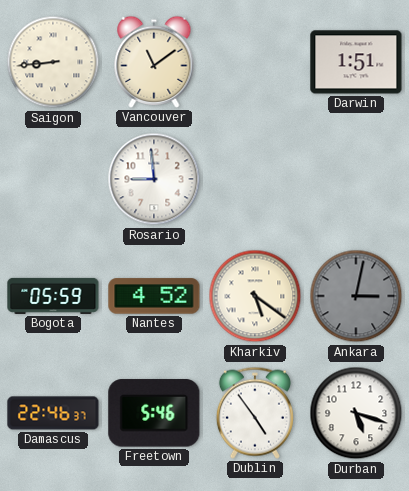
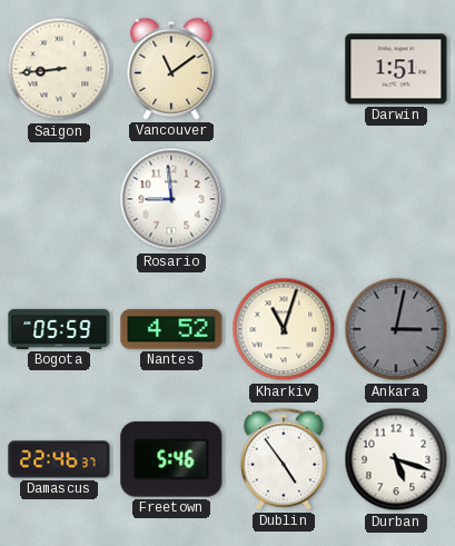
Kharkiv: 5:21 -> 11:03 (284, 329)
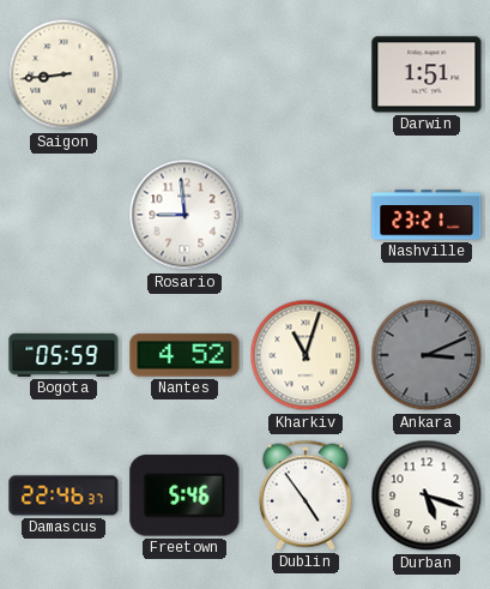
Vancouver: 11:09 -> none (171, 69)
Nashville: none -> 23:21 (427, 215)
Ankara: 3:02 -> 3:11 (427, 355)
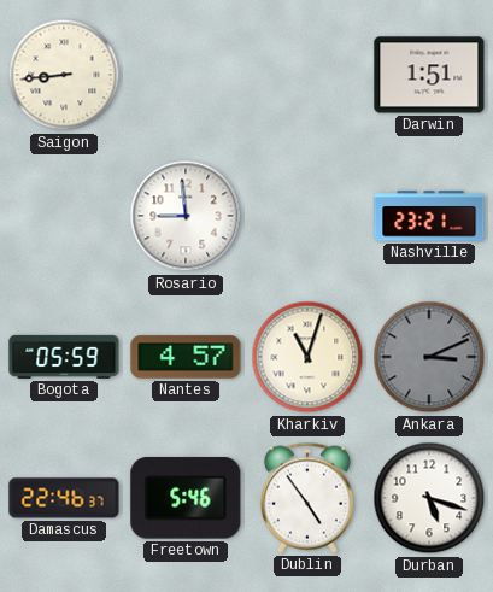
Nantes: 4:52 -> 4:57 (186, 357)
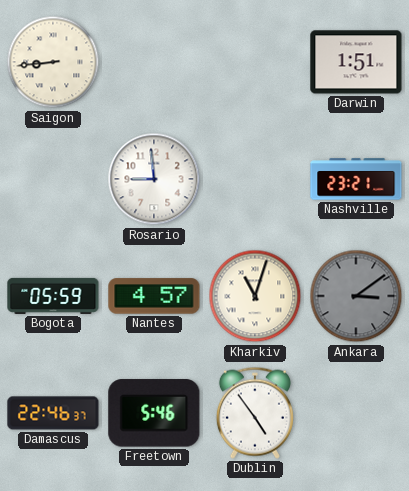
Ankara: 3:11 -> 3:09 (356, 296)
Durban: 5:18 -> none (429, 498)
